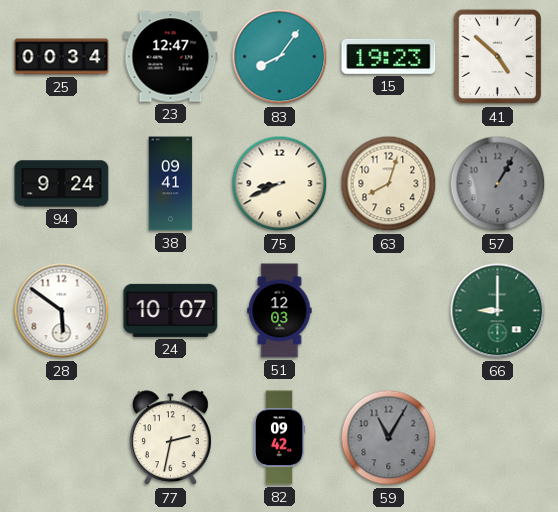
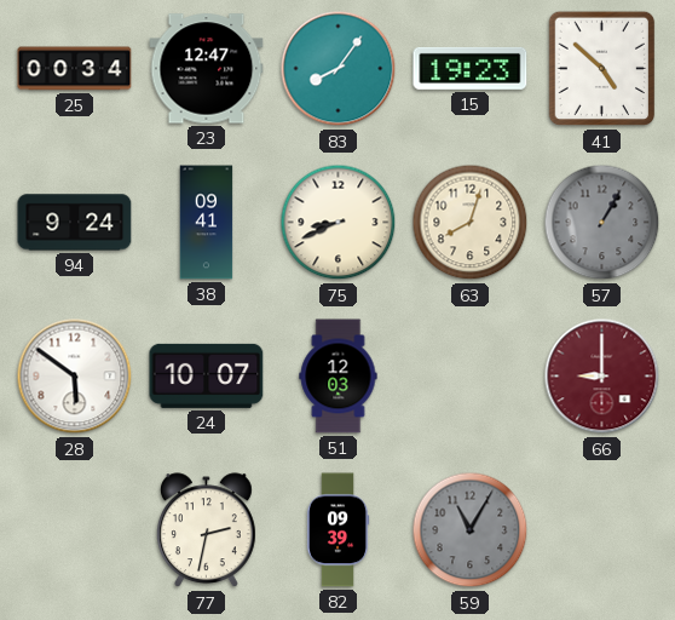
66 dial: green -> burgundy (602, 377)
82: 09:42 -> 09:39 (337, 530)
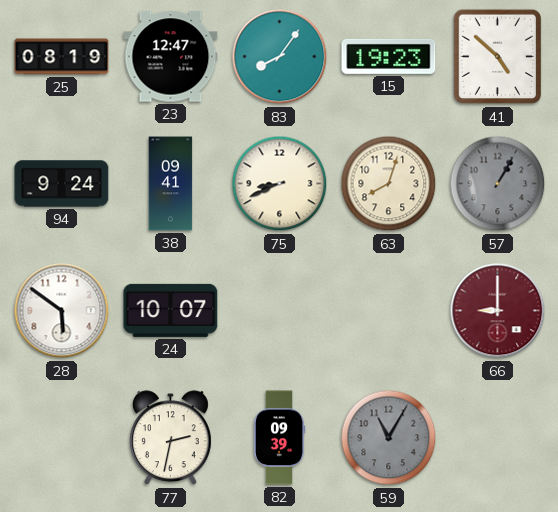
25: 00:34 -> 08:19 (62, 57)
51: 12:03 -> none (339, 377)
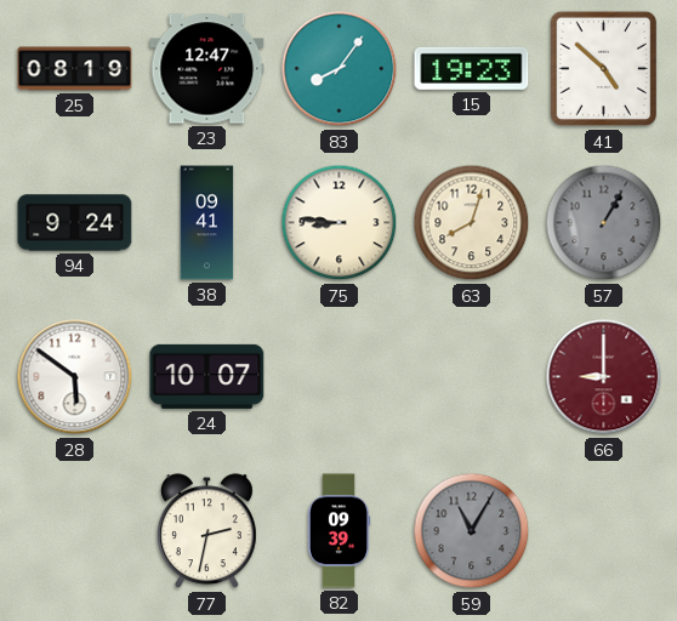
75: 8:41 -> 8:46 (340, 223)
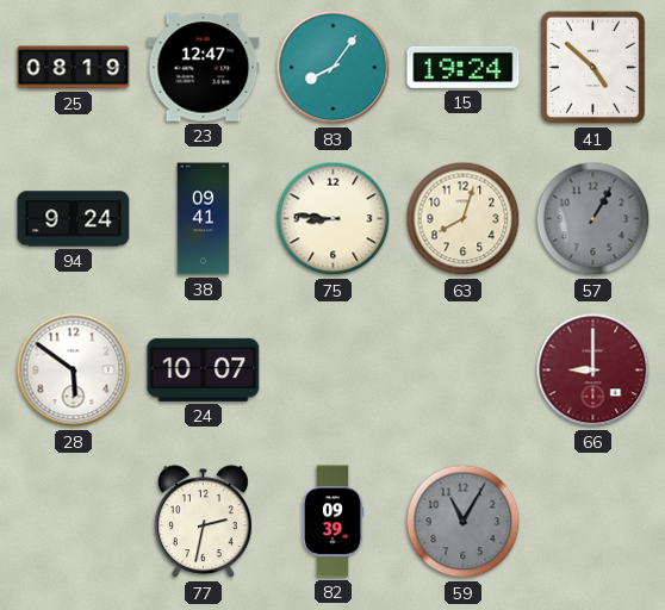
15: 19:23 -> 19:24 (464, 67)
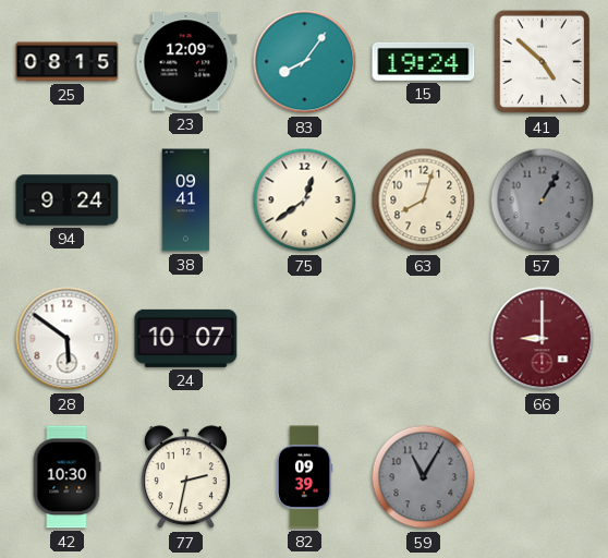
25: 08:19 -> 08:15 (68, 62)
23: 12:47 -> 12:09 (186, 62)
75: 8:46 -> 12:39 (305, 201)
42: none -> 10:30 (66, 477)
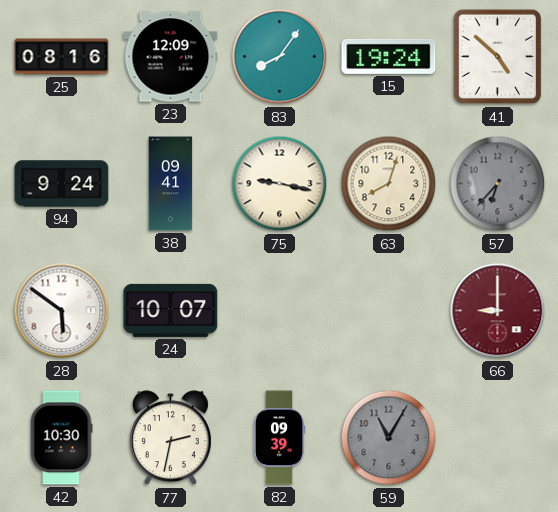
25: 08:15 -> 08:16 (62, 57)
75: 12:39 -> 9:17 (280, 184)
57: 1:05 -> 6:37 (498, 184)
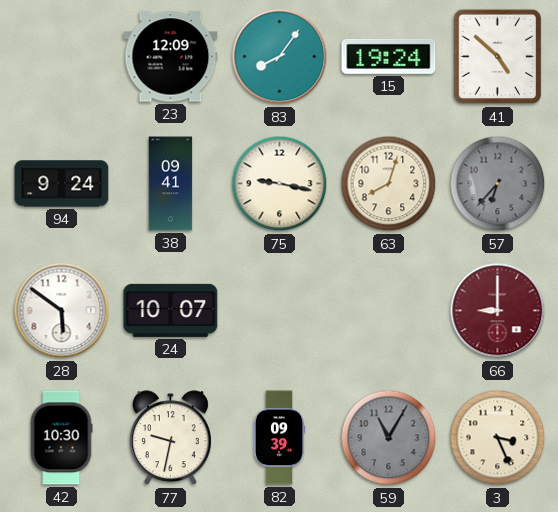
25: 08:16 -> none (62, 57)
77: 2:32 -> 9:32 (170, 438)
3: none -> 3:26 (498, 438)
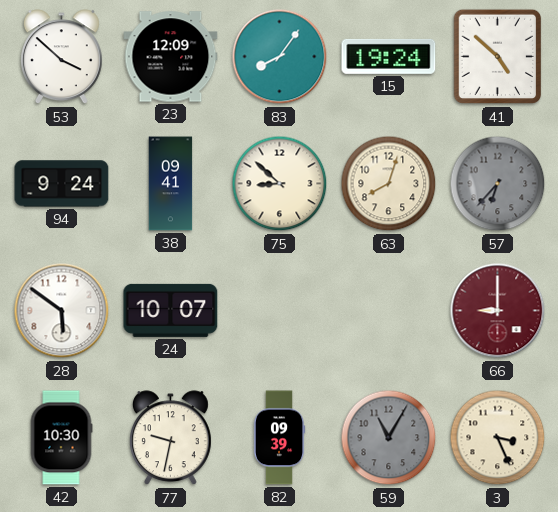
53: none -> 3:52 (61, 57)
75: 9:17 -> 8:52 (280, 184)
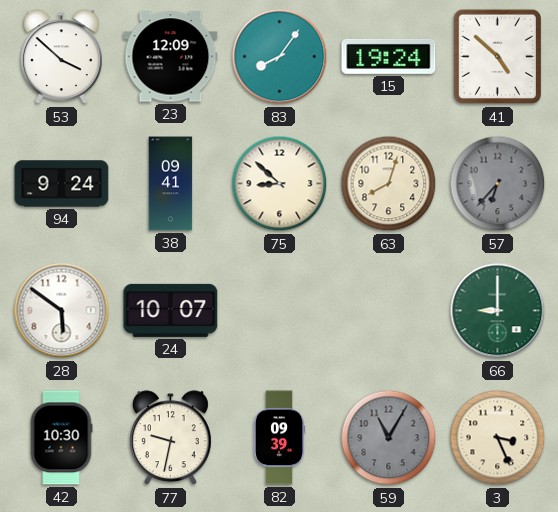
66 dial: burgundy -> green (498, 311)
